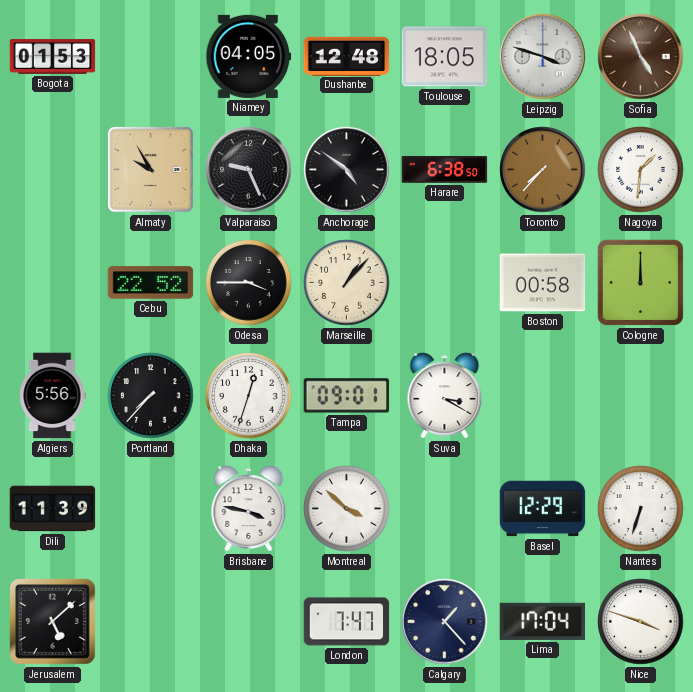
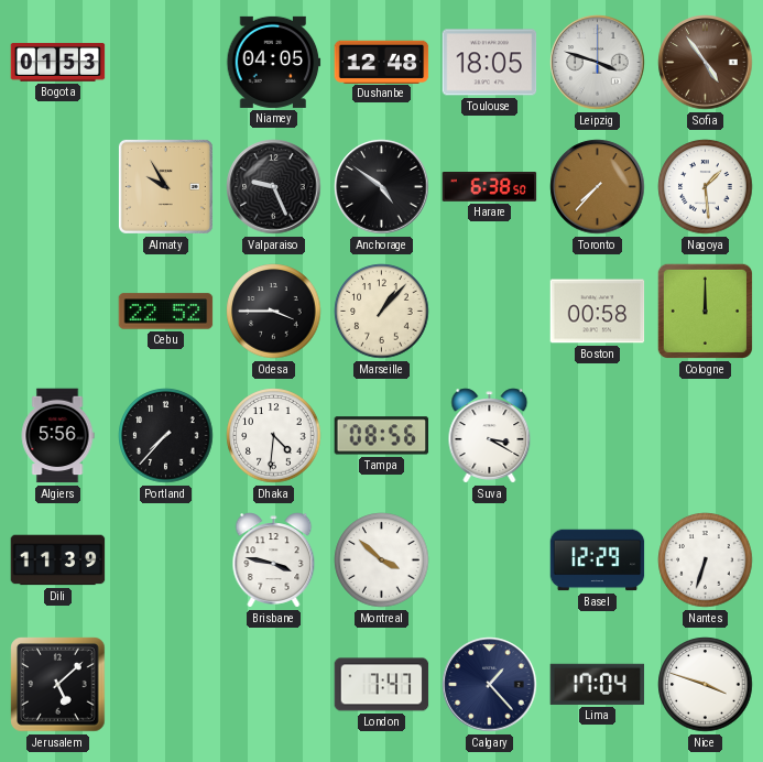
Sofia: 4:56 -> 4:54 (706, 63)
Nagoya: 1:31 -> 1:29 (706, 187)
Dhaka: 12:33 -> 4:31 (274, 436)
Tampa: 09:01 -> 08:56 (382, 436)
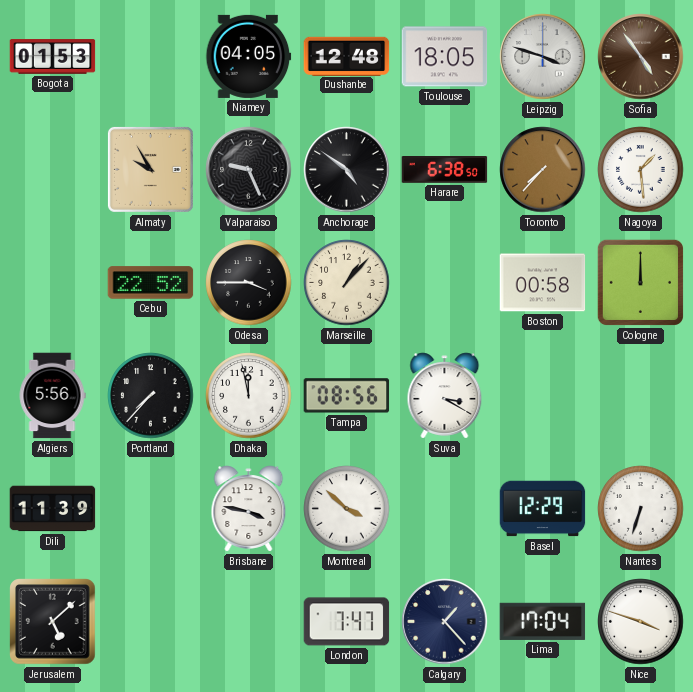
Dhaka: 4:31 -> 11:58 (249, 396)
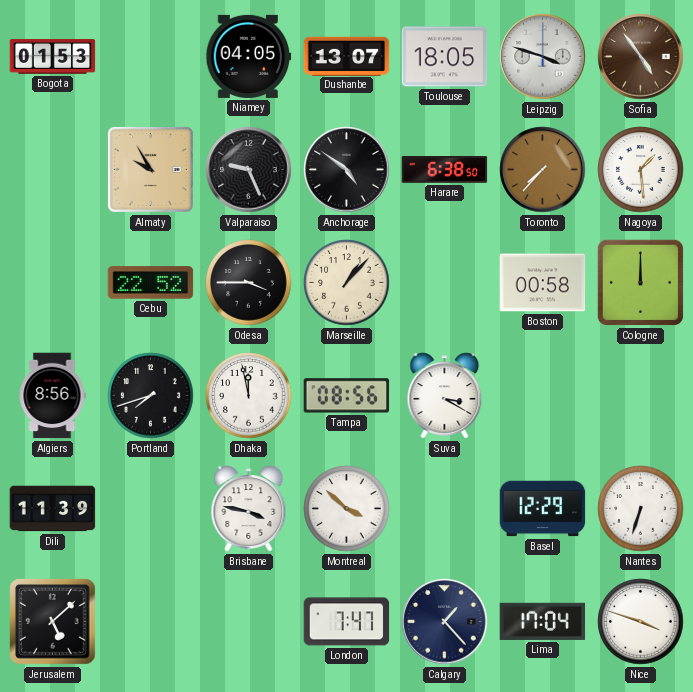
Dushanbe: 12:48 -> 13:07 (347, 56)
Algiers: 5:56 -> 8:56 (52, 396)
Portland: 7:37 -> 7:42 (151, 396)
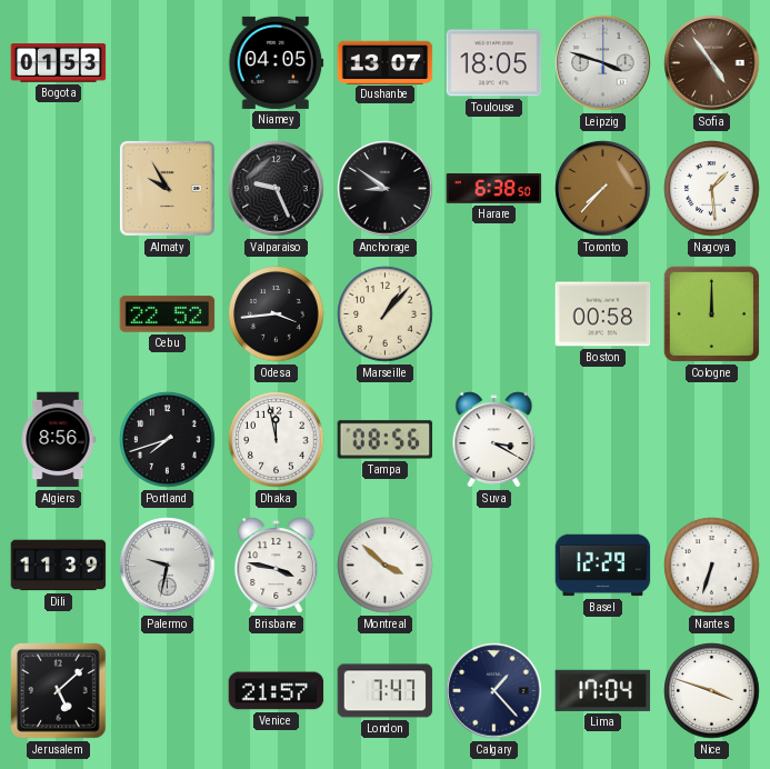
Anchorage: 4:51 -> 8:51 (386, 189)
Odesa: 3:45 -> 3:44 (277, 314)
Palermo: none -> 9:32 (168, 566)
Venice: none -> 21:57 (277, 691)
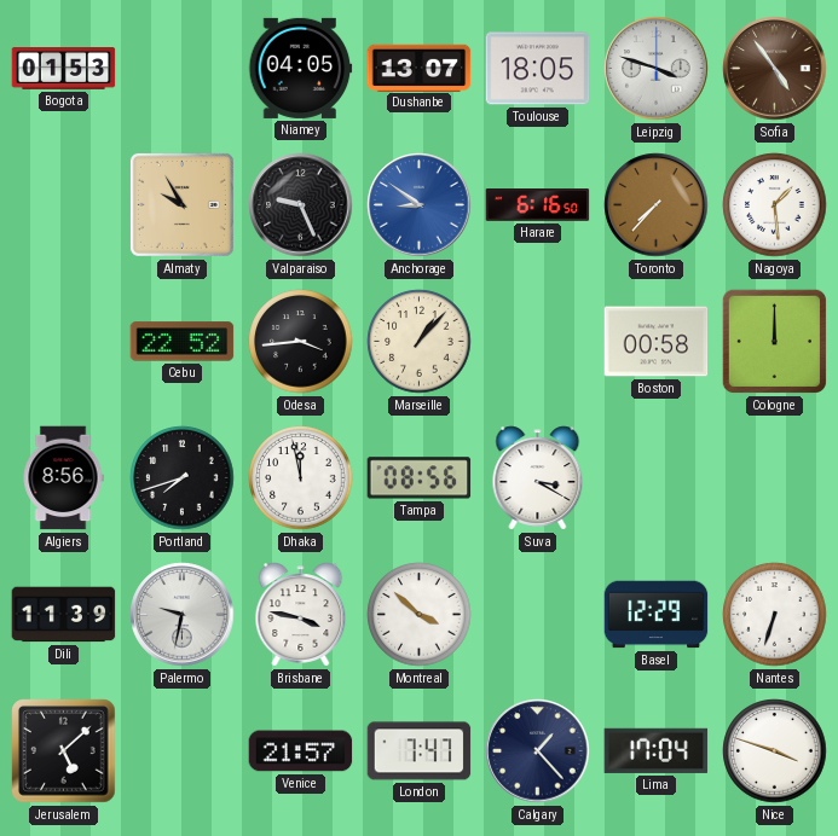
Anchorage dial: black -> blue (420, 205)
Harare: 6:38 -> 6:16 (538, 205)
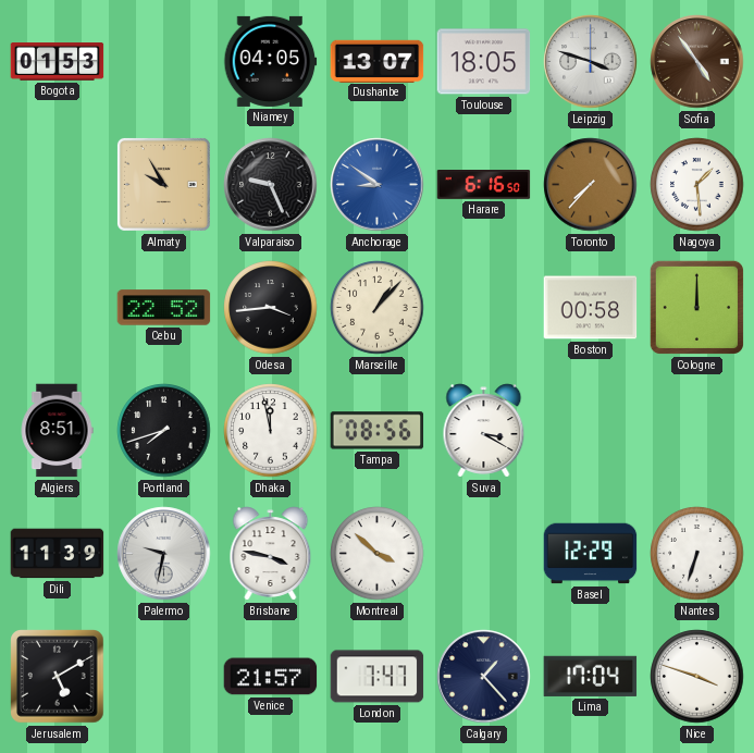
Algiers: 8:56 -> 8:51 (57, 431)
Jerusalem: 5:08 -> 5:10 (58, 677)
